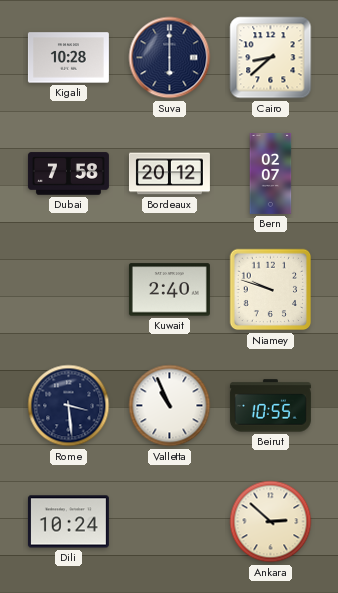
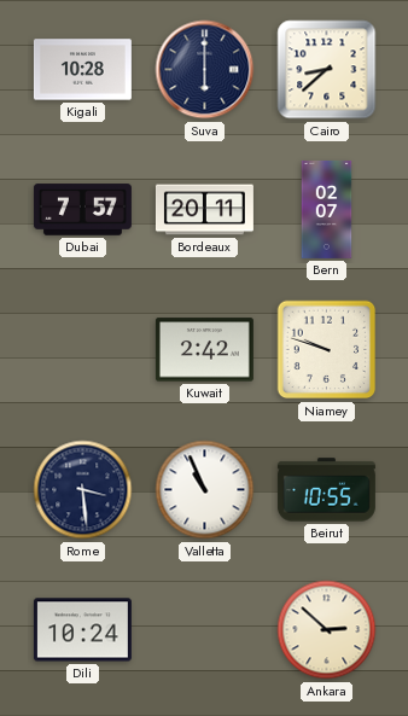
Dubai: 7:58 -> 7:57 (82, 210)
Bordeaux: 20:12 -> 20:11 (204, 210)
Kuwait: 2:40 -> 2:42 (204, 350)
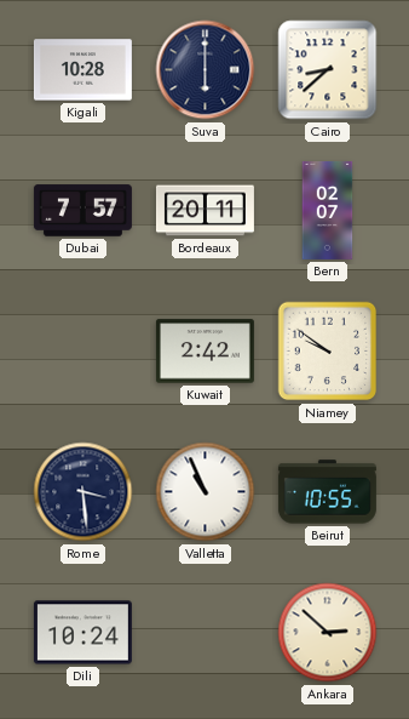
Niamey: 9:48 -> 9:51 (328, 352)
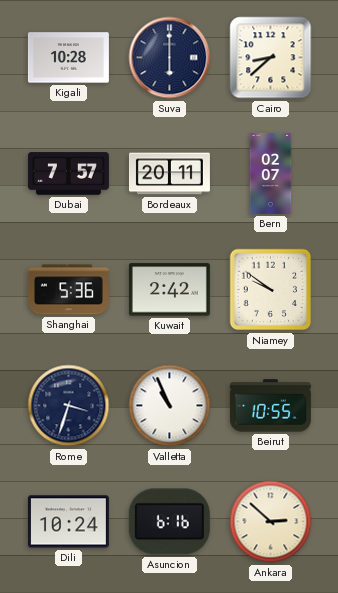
Shanghai: none -> 5:36 (68, 290)
Rome: 3:29 -> 3:33 (69, 406)
Asuncion: none -> 6:16 (169, 522)
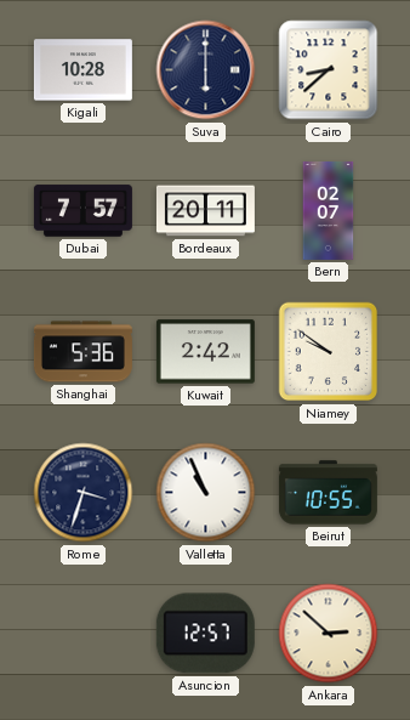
Dili: 10:24 -> none (68, 522)
Asuncion: 6:16 -> 12:57 (205, 634)
